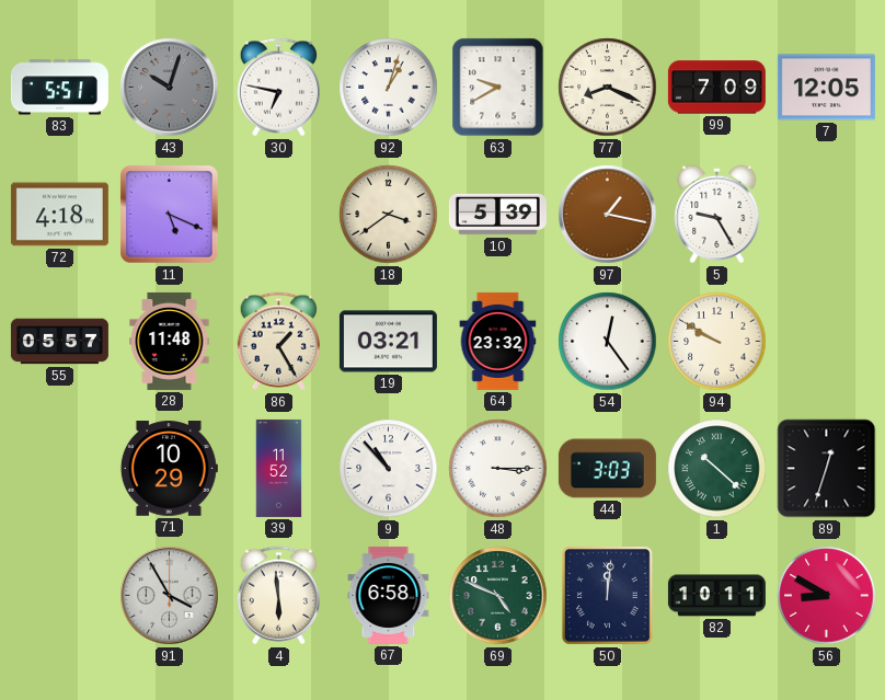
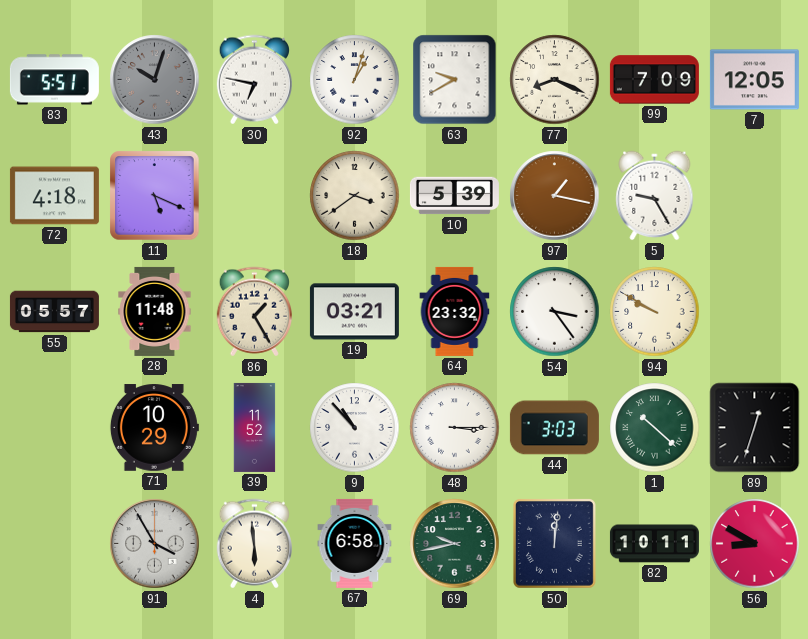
54: 12:24 -> 3:24 (555, 312)
69: 4:49 -> 9:43 (455, 544)
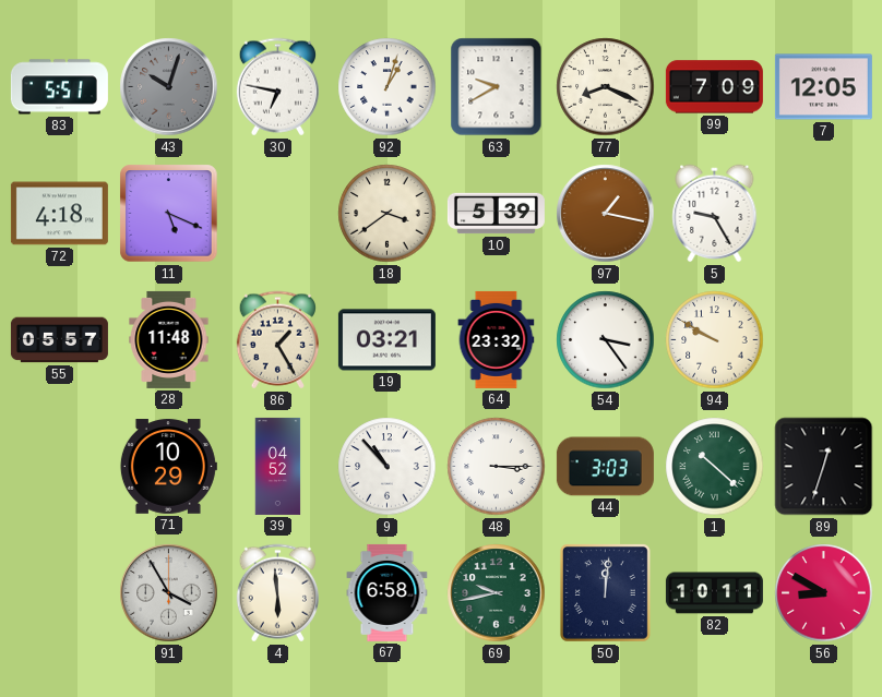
39: 11:52 -> 04:52 (278, 466)
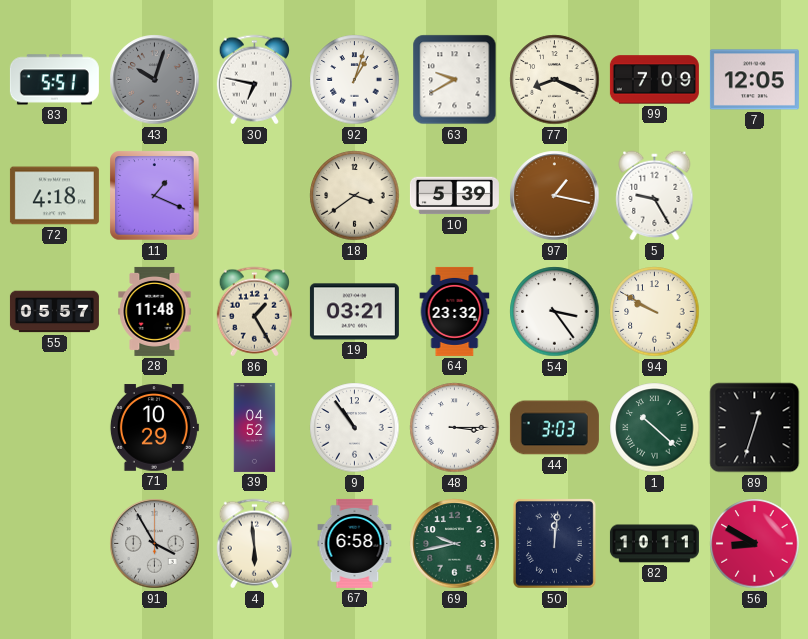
11: 5:19 -> 1:19 (155, 196)
9: 10:53 -> 10:54 (355, 428)
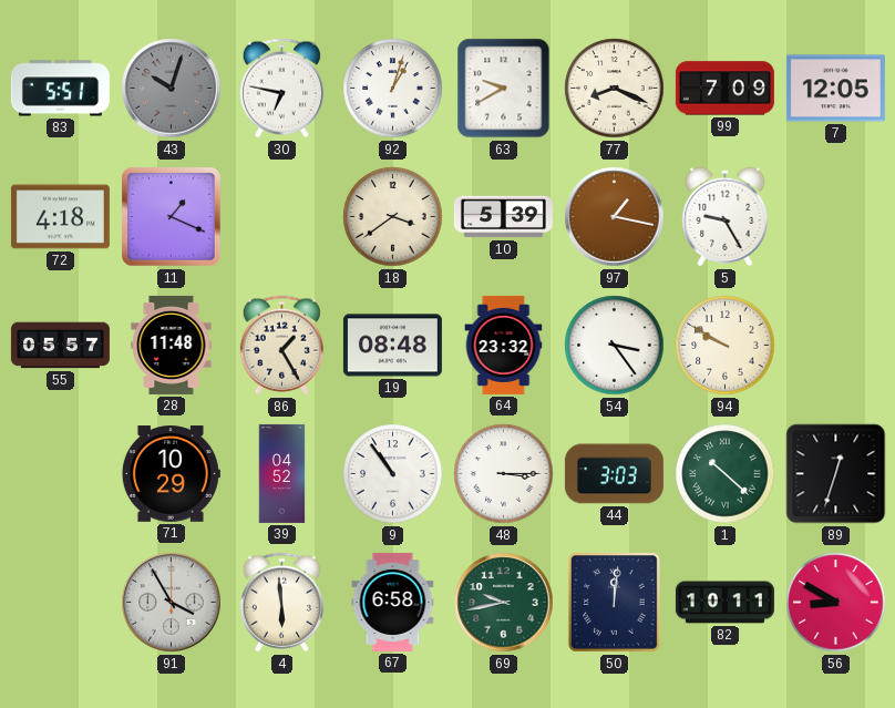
19: 03:21 -> 08:48 (392, 346)
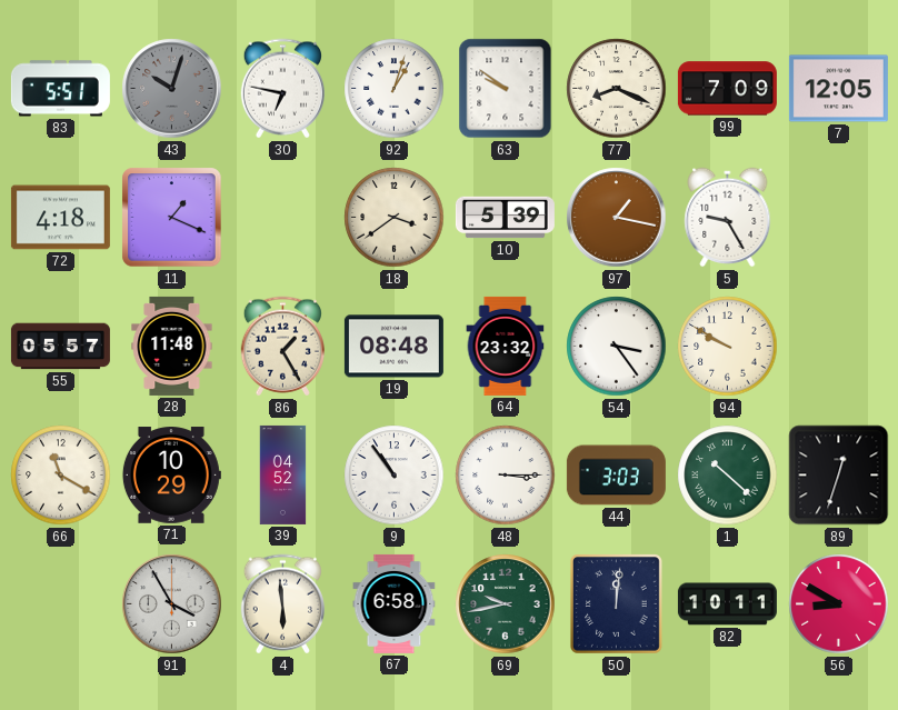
63: 9:40 -> 9:51 (506, 89)
66: none -> 11:20 (61, 476)
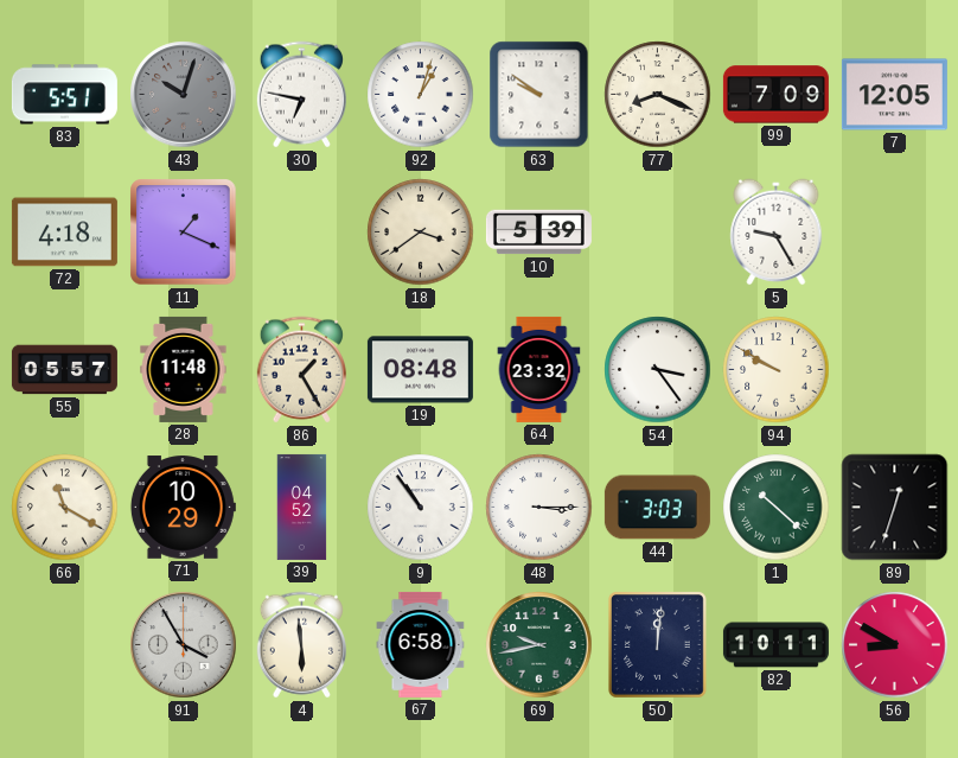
97: 1:17 -> none (617, 218)
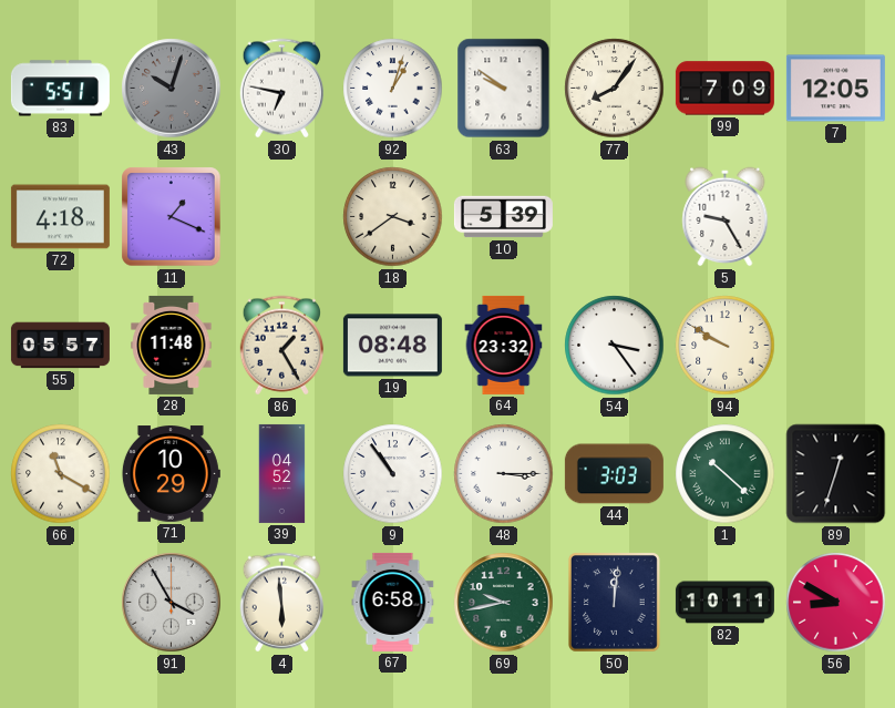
77: 8:19 -> 8:06 (615, 89)
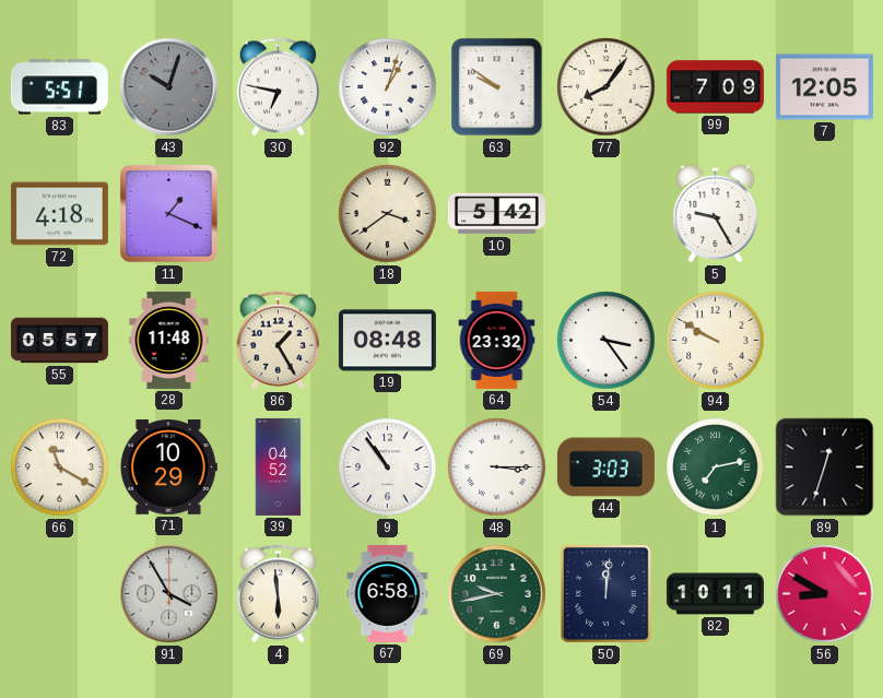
10: 5:39 -> 5:42 (496, 214)
1: 10:22 -> 7:13 (716, 468)
